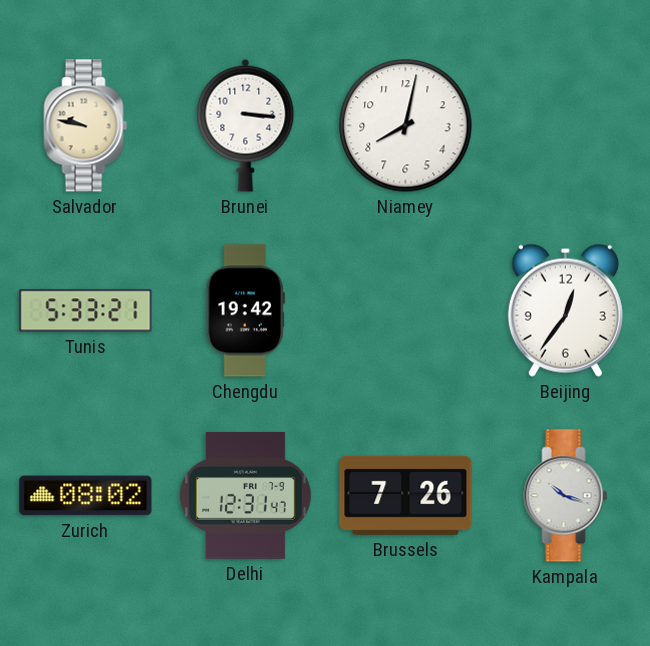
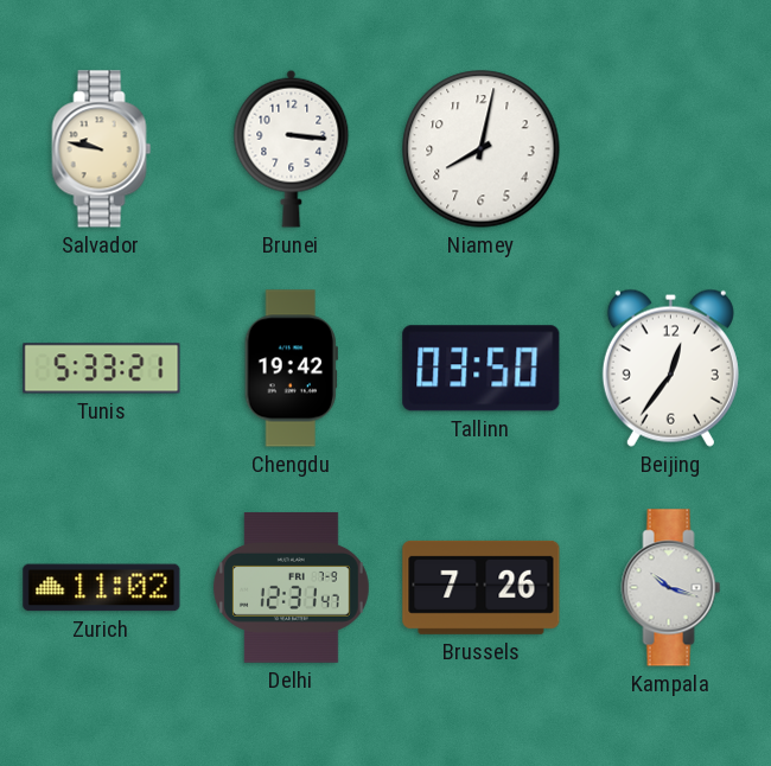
Tallinn: none -> 03:50 (482, 369)
Zurich: 08:02 -> 11:02 (102, 588)
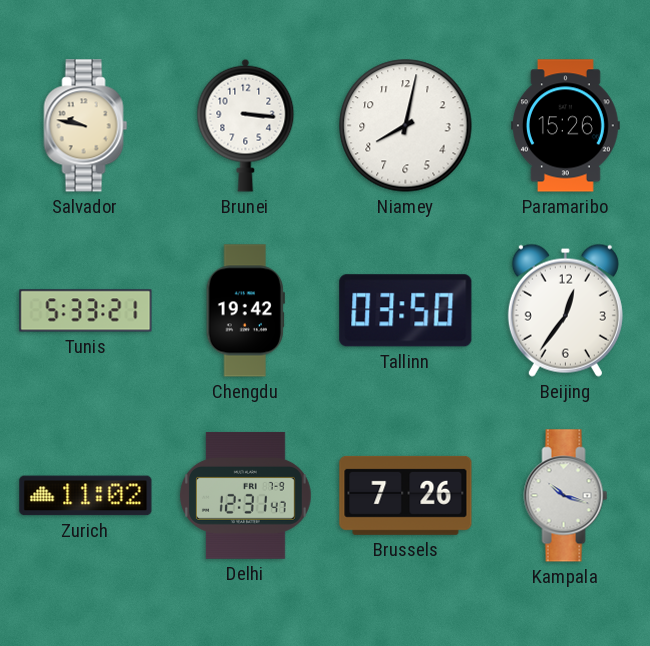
Paramaribo: none -> 15:26 (566, 126)
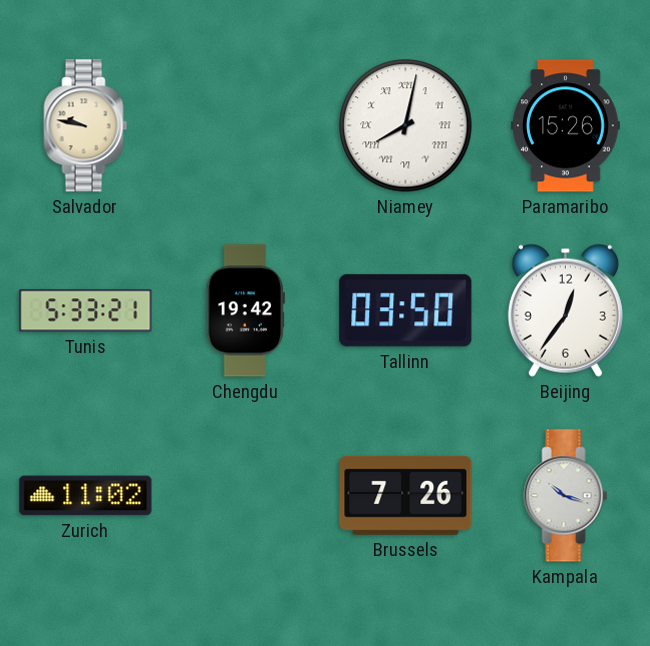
Brunei: 3:16 -> none (246, 125)
Niamey numerals: Arabic -> Roman (406, 126)
Delhi: 12:31 -> none (245, 495)
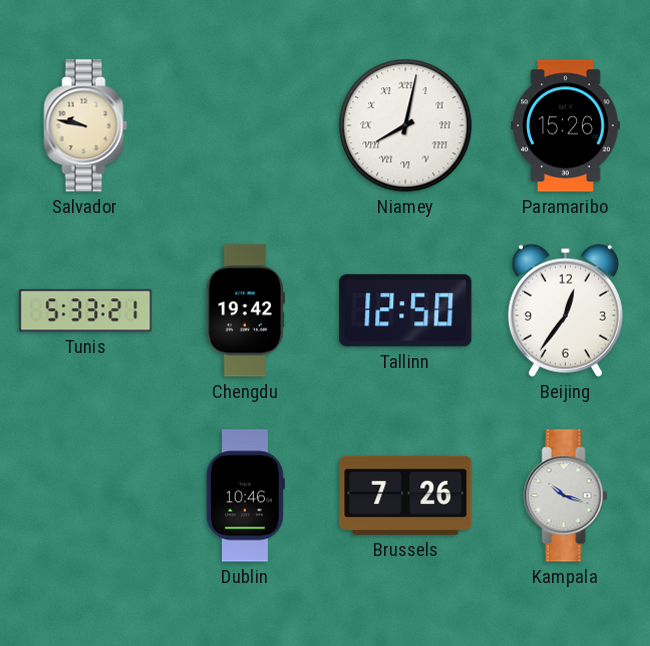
Tallinn: 03:50 -> 12:50 (406, 311)
Zurich: 11:02 -> none (86, 496)
Dublin: none -> 10:46 (245, 496)
